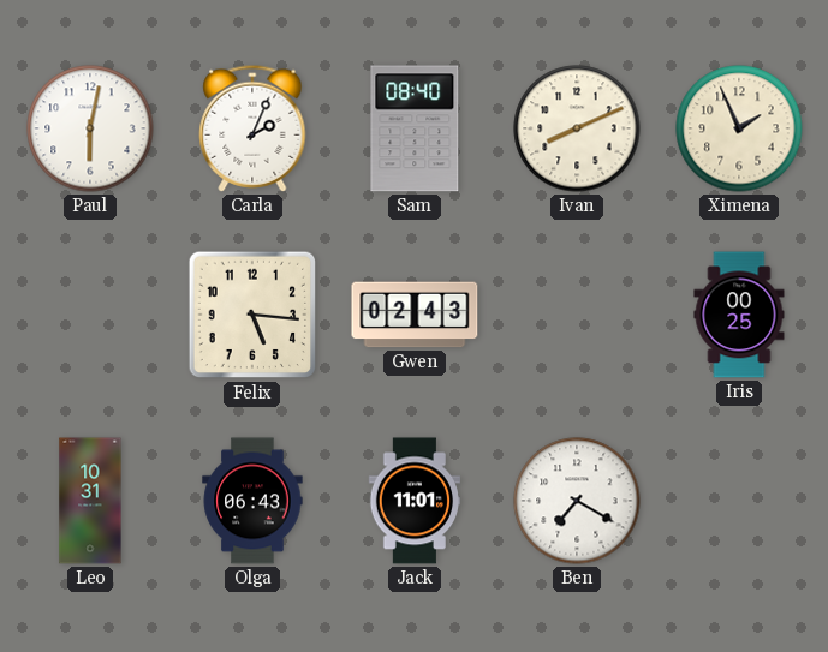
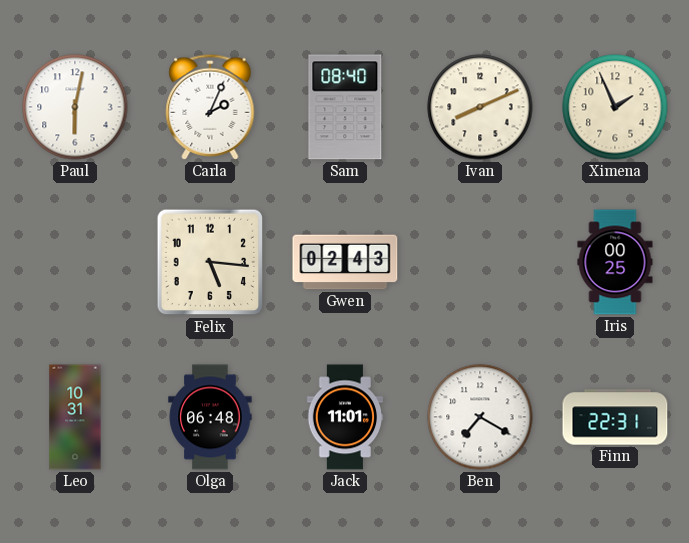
Olga: 06:43 -> 06:48 (210, 417)
Finn: none -> 22:31 (615, 417)
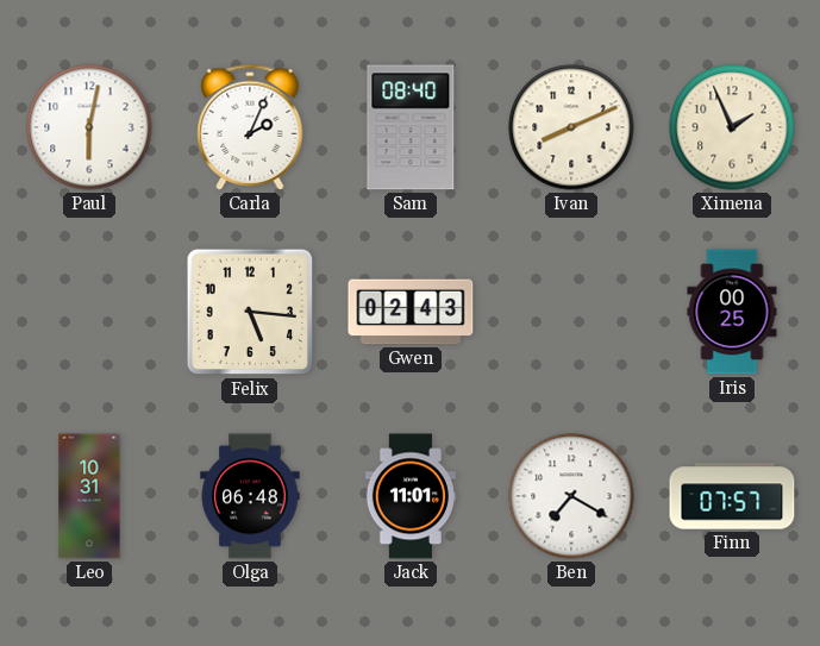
Finn: 22:31 -> 07:57 (732, 496)
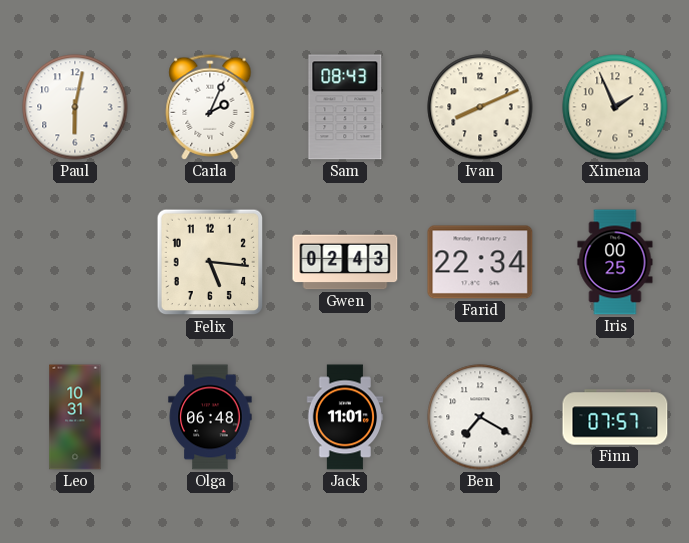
Sam: 08:40 -> 08:43 (345, 107)
Farid: none -> 22:34 (480, 262)
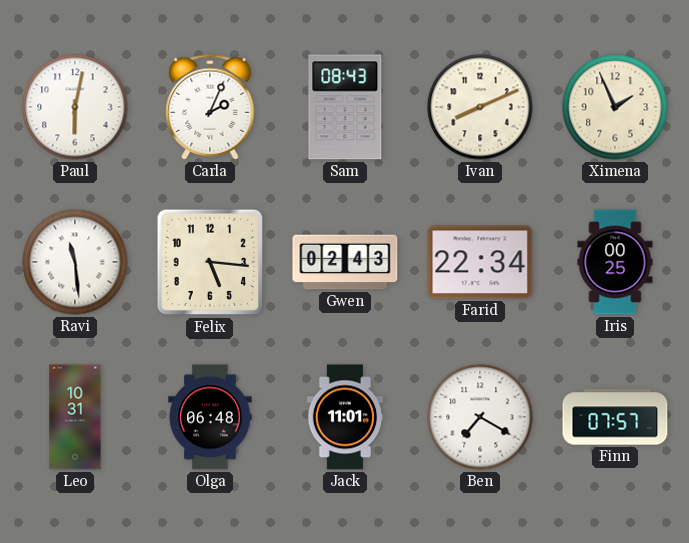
Ravi: none -> 11:29 (75, 262)
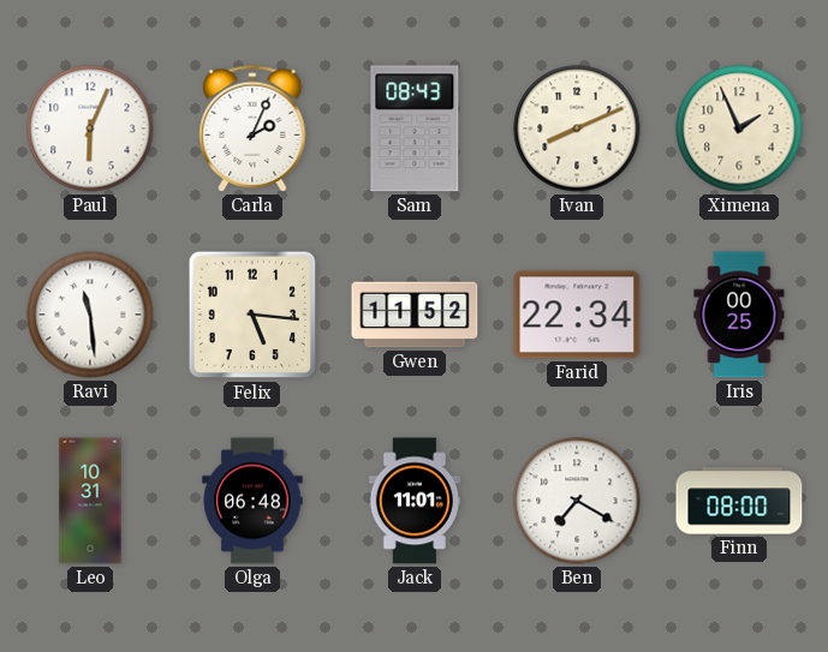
Paul: 6:02 -> 6:04 (90, 128)
Gwen: 02:43 -> 11:52 (415, 315)
Finn: 07:57 -> 08:00 (739, 501)
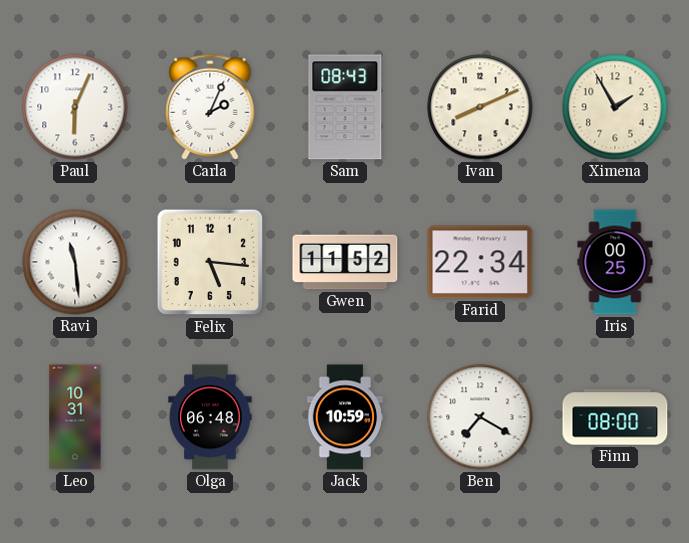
Ximena: 1:56 -> 1:55 (615, 107)
Jack: 11:01 -> 10:59 (345, 417)
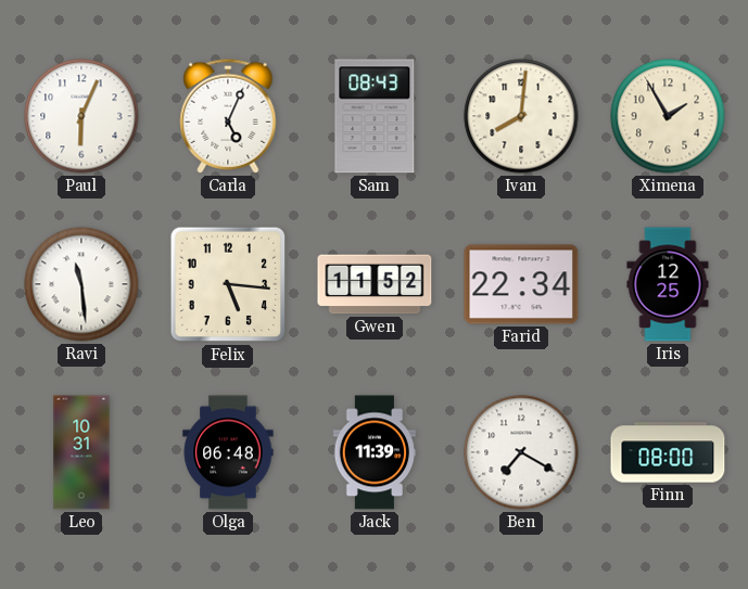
Carla: 2:04 -> 5:04 (228, 116)
Ivan: 8:11 -> 8:01 (521, 116)
Iris: 00:25 -> 12:25 (668, 284)
Jack: 10:59 -> 11:39 (375, 452)
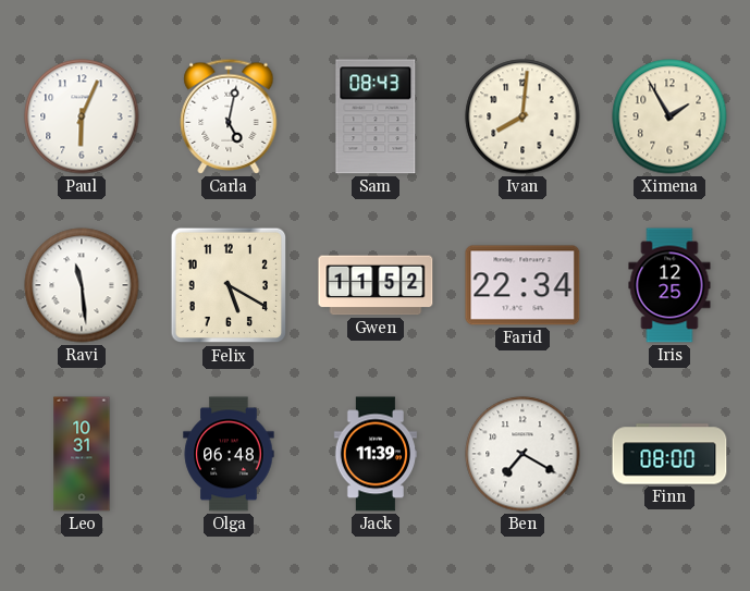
Carla: 5:04 -> 5:02 (229, 116)
Felix: 5:16 -> 5:20 (229, 285)
